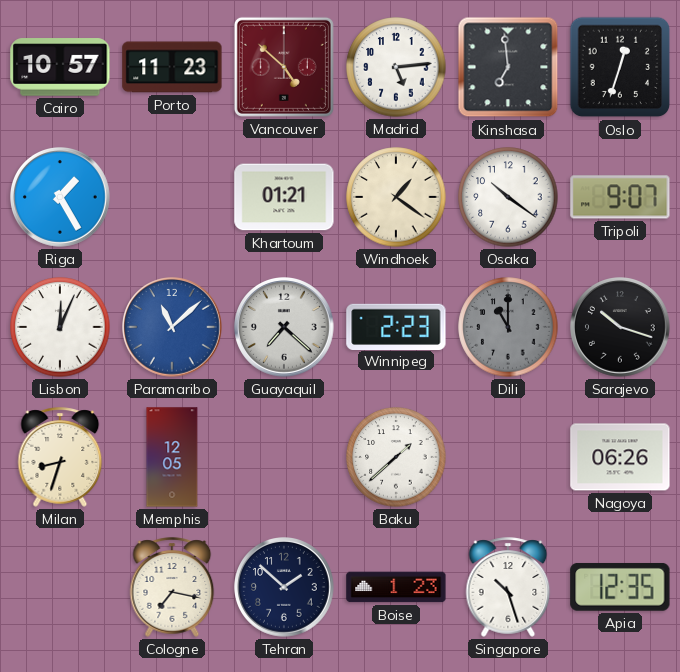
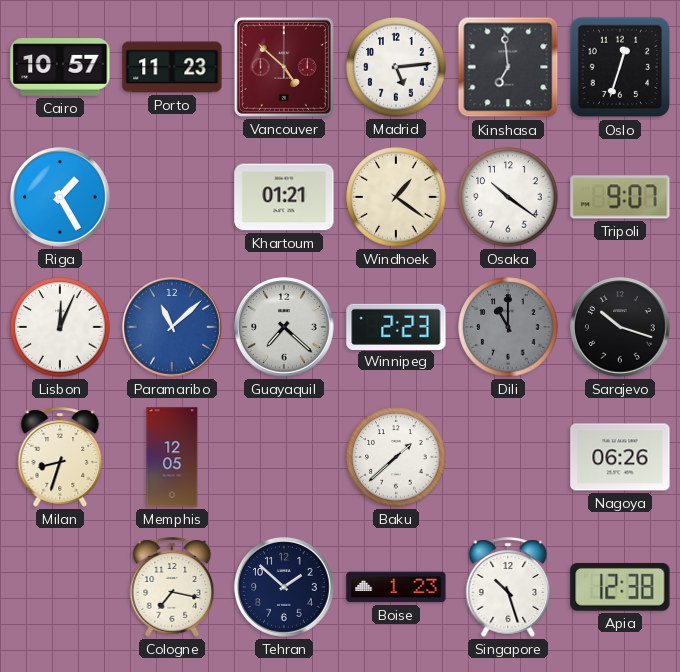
Apia: 12:35 -> 12:38 (620, 587)
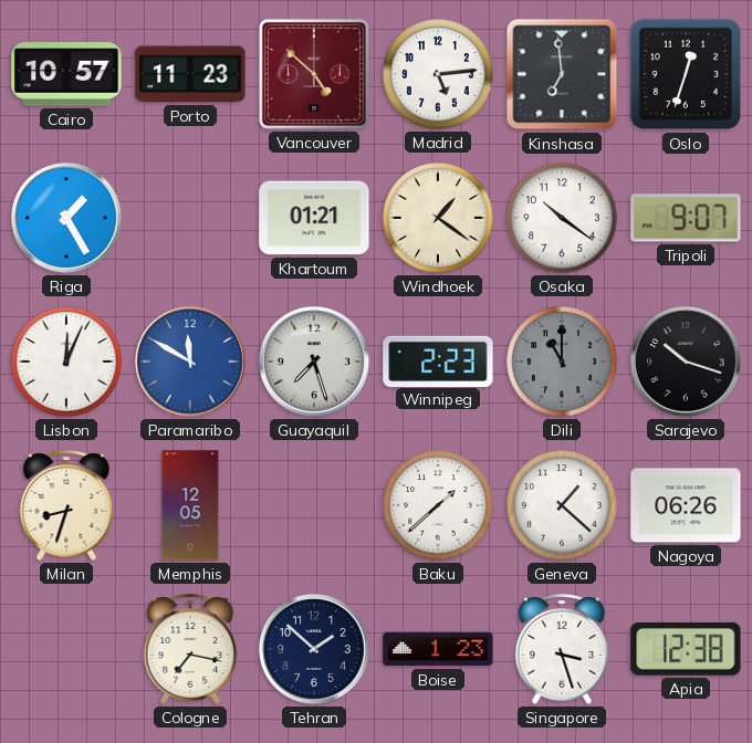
Paramaribo: 11:08 -> 11:50 (191, 363)
Guayaquil: 7:22 -> 7:27 (315, 363)
Geneva: none -> 1:22 (562, 505)
Singapore: 10:27 -> 3:27 (562, 649)
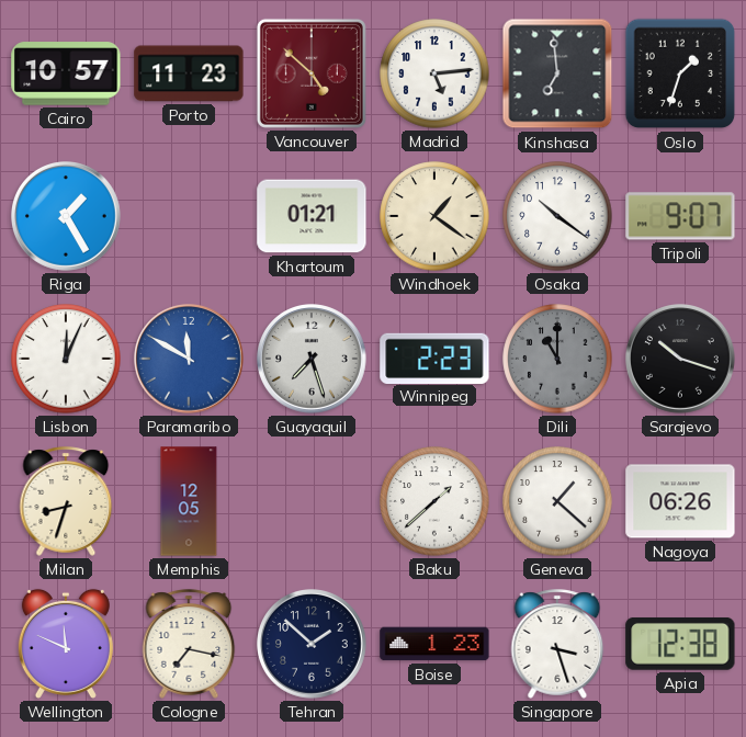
Oslo: 12:33 -> 1:33 (680, 73)
Wellington: none -> 11:49 (66, 644)
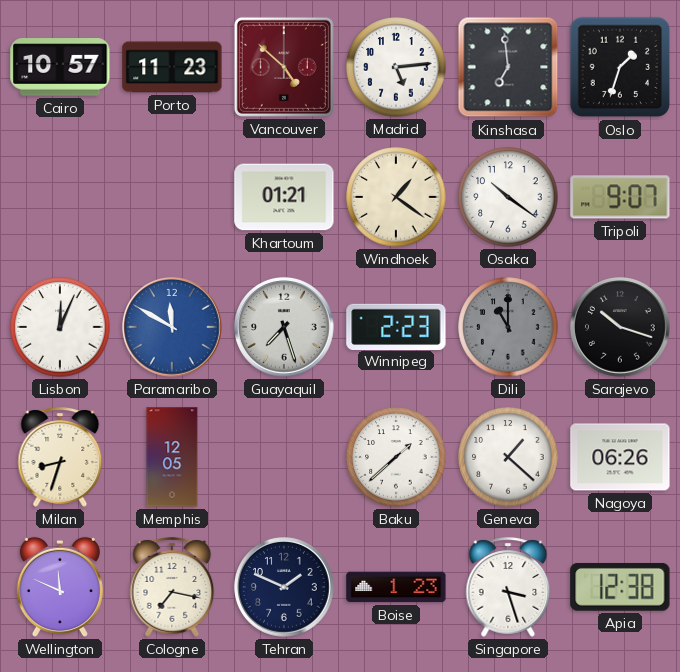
Riga: 1:25 -> none (67, 217)
Tehran: 1:52 -> 1:49 (285, 588)
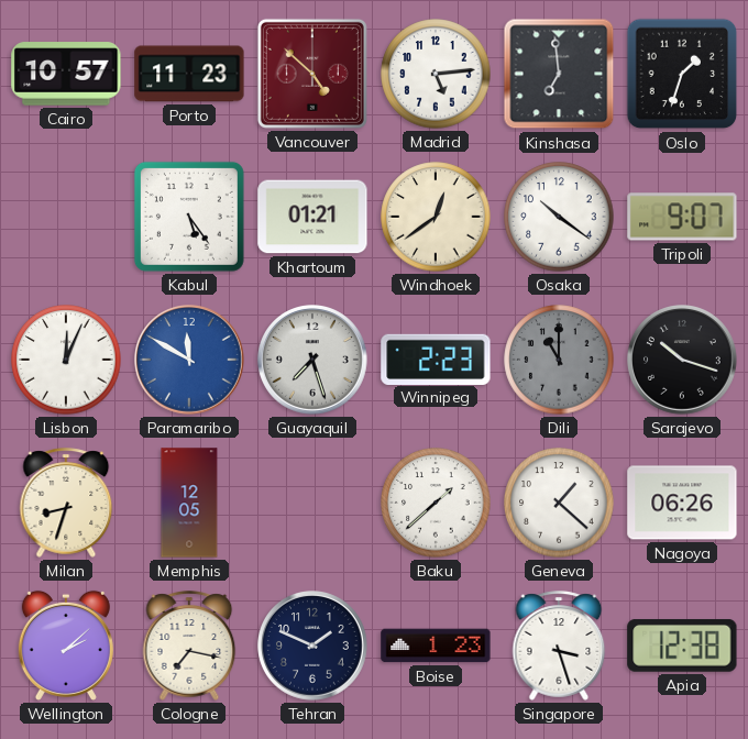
Kabul: none -> 5:24 (189, 217)
Windhoek: 1:21 -> 12:39 (436, 217)
Wellington: 11:49 -> 2:08 (66, 646)
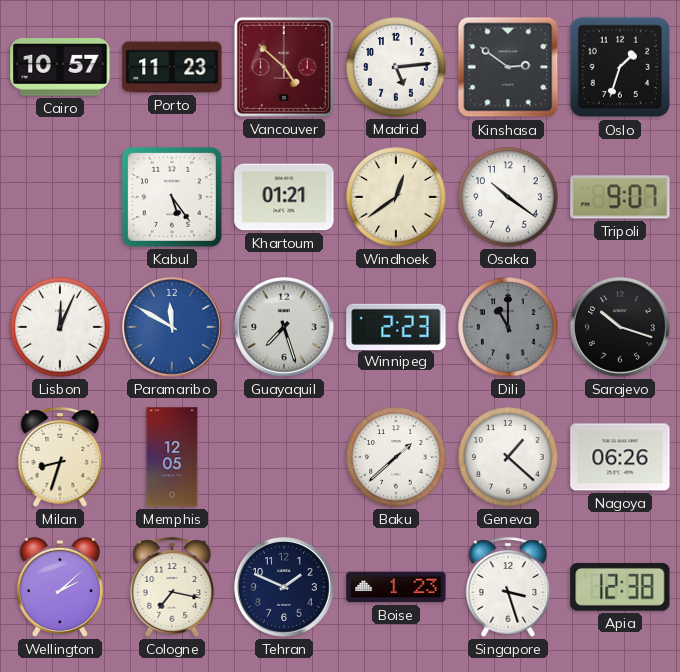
Kinshasa: 6:59 -> 2:51 (508, 67)
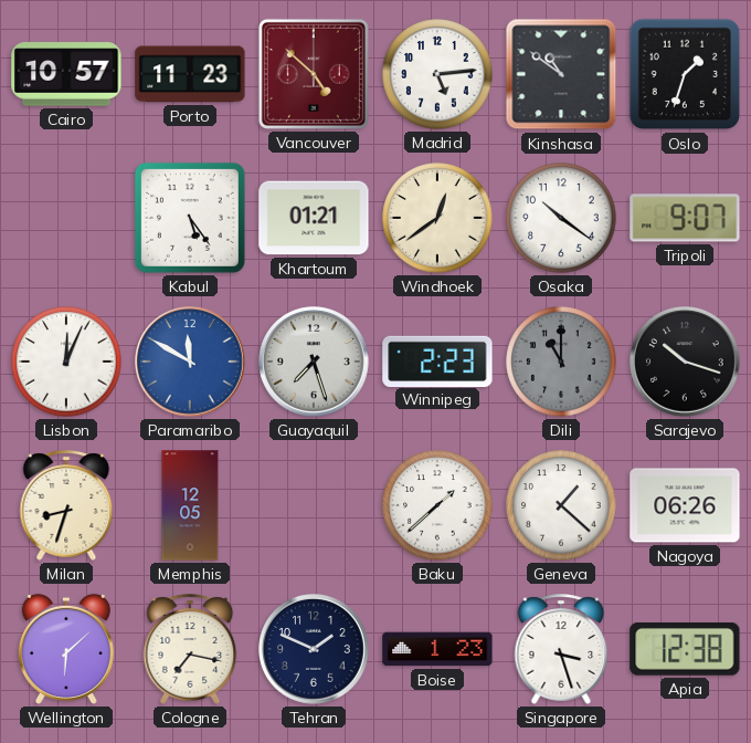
Kinshasa: 2:51 -> 10:51 (561, 74)
Wellington: 2:08 -> 6:08 (66, 649)
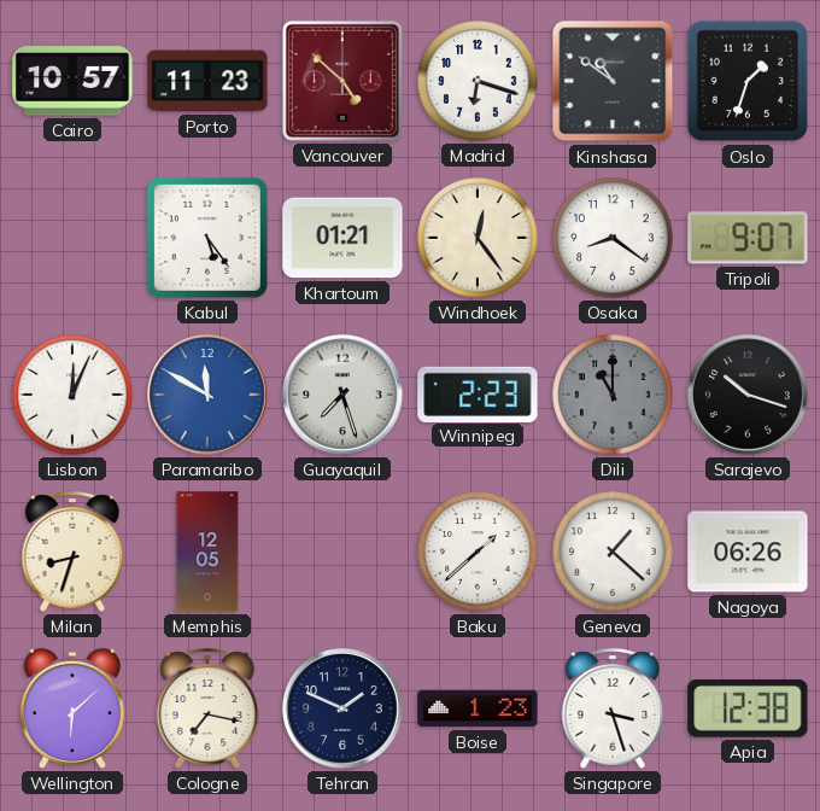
Madrid: 5:14 -> 6:18 (478, 81)
Windhoek: 12:39 -> 12:24 (478, 238)
Osaka: 10:21 -> 8:21 (613, 238)
